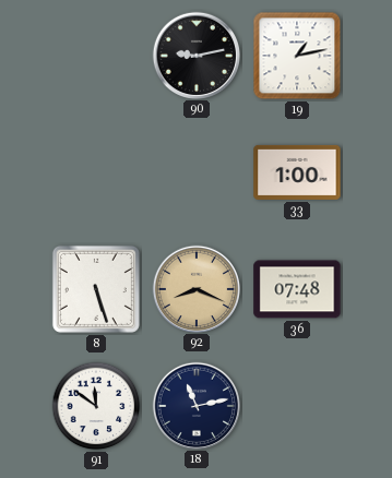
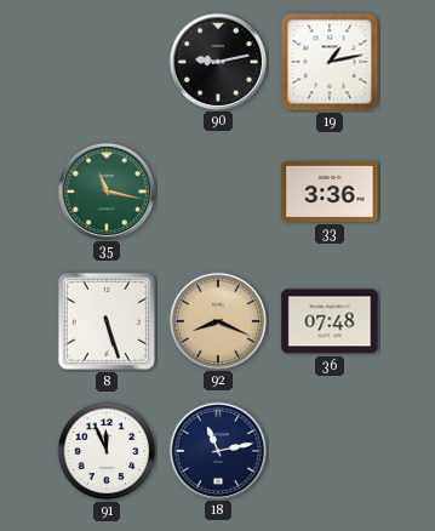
35: none -> 11:17 (105, 190)
33: 1:00 -> 3:36 (330, 192)
91: 11:51 -> 11:56 (107, 451)
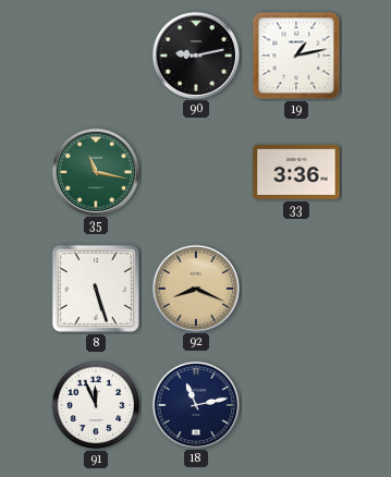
36: 07:48 -> none (330, 321)
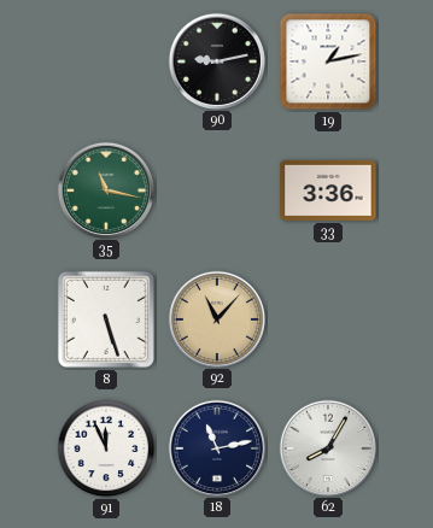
92: 8:19 -> 11:07 (216, 318)
62: none -> 8:05 (327, 447)
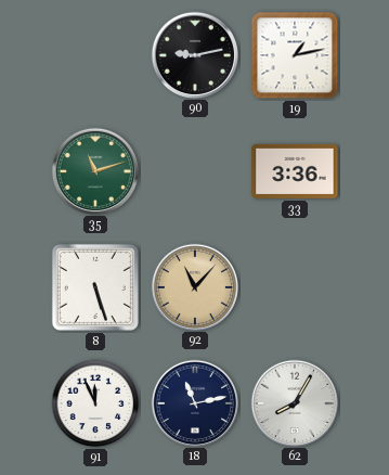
35: 11:17 -> 11:12 (94, 170)
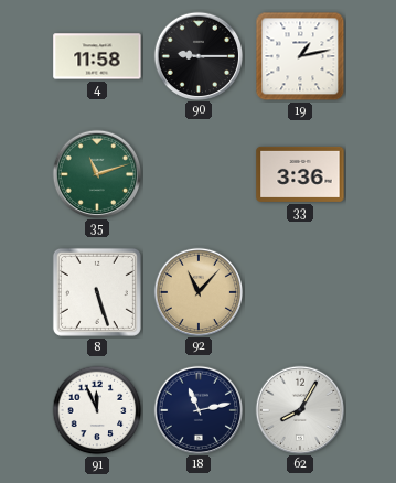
4: none -> 11:58 (97, 56)
90: 9:13 -> 9:15 (197, 55)
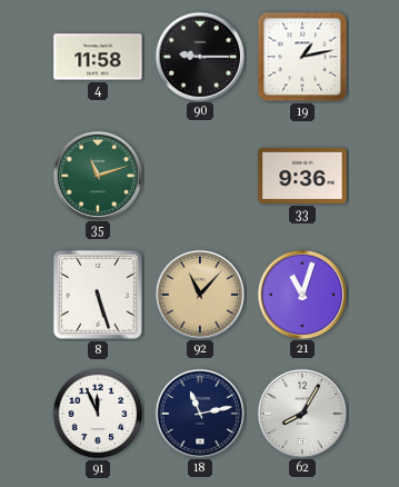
33: 3:36 -> 9:36 (302, 176)
21: none -> 11:03 (301, 294)
